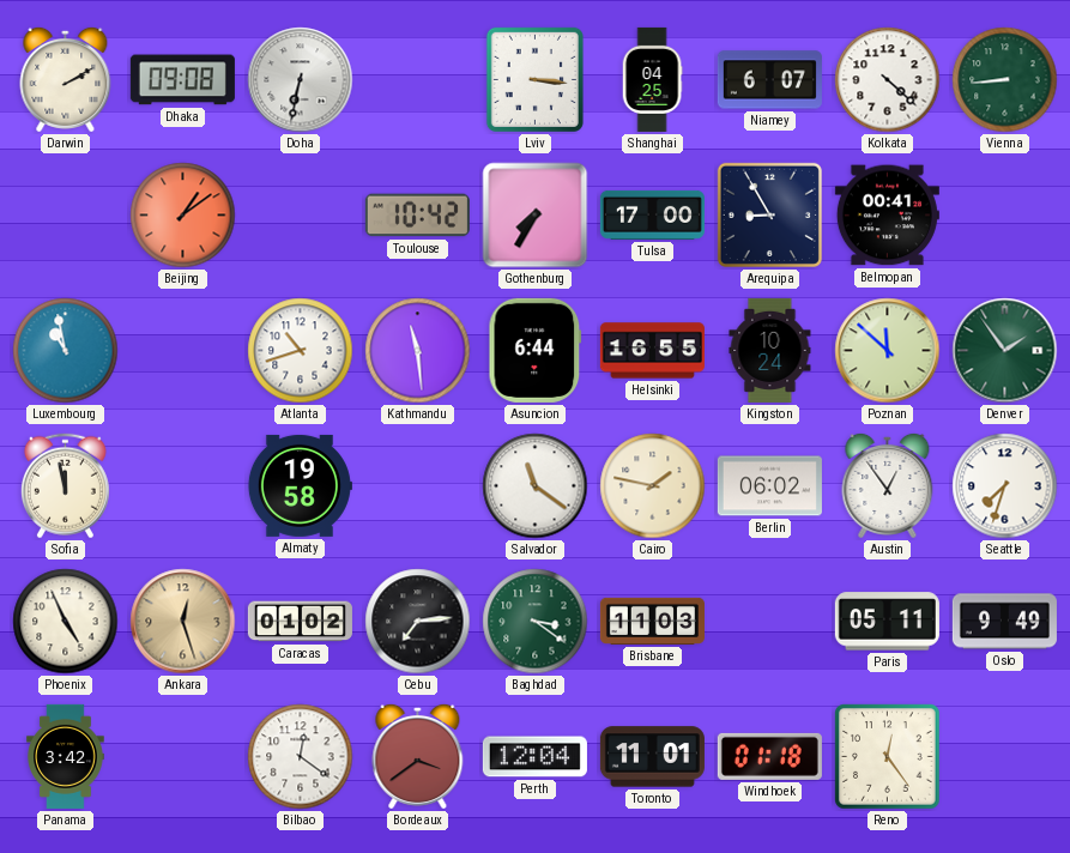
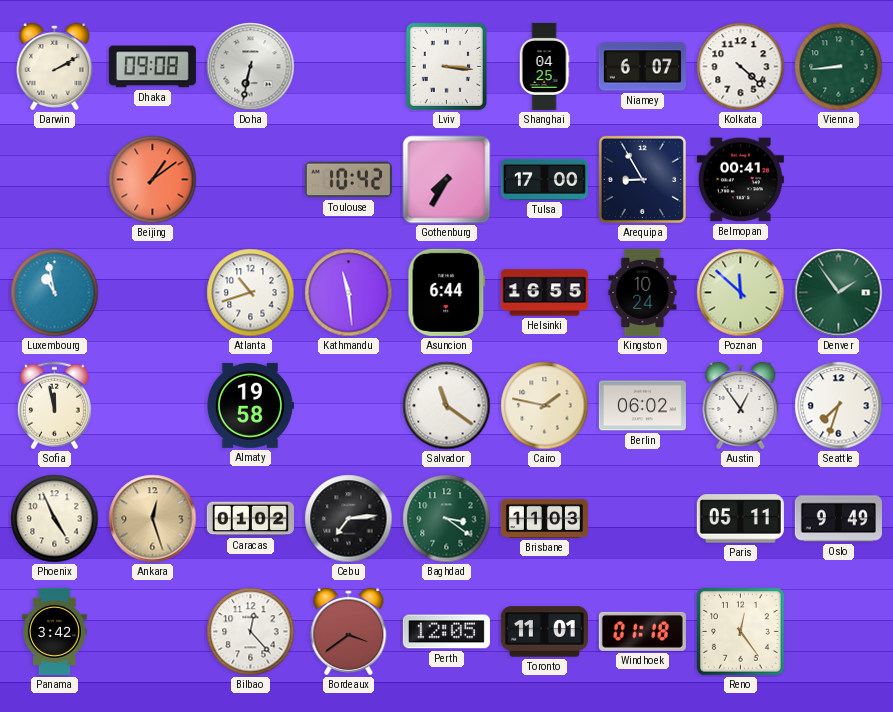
Bilbao: 12:21 -> 12:23 (251, 632)
Perth: 12:04 -> 12:05 (446, 632)
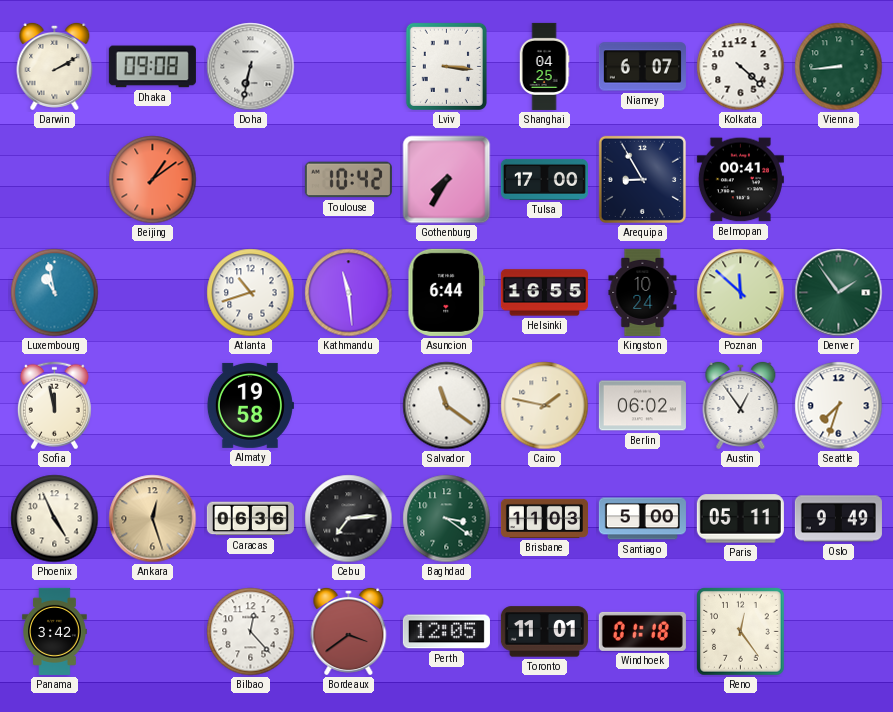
Caracas: 01:02 -> 06:36 (250, 519)
Santiago: none -> 5:00 (642, 519)
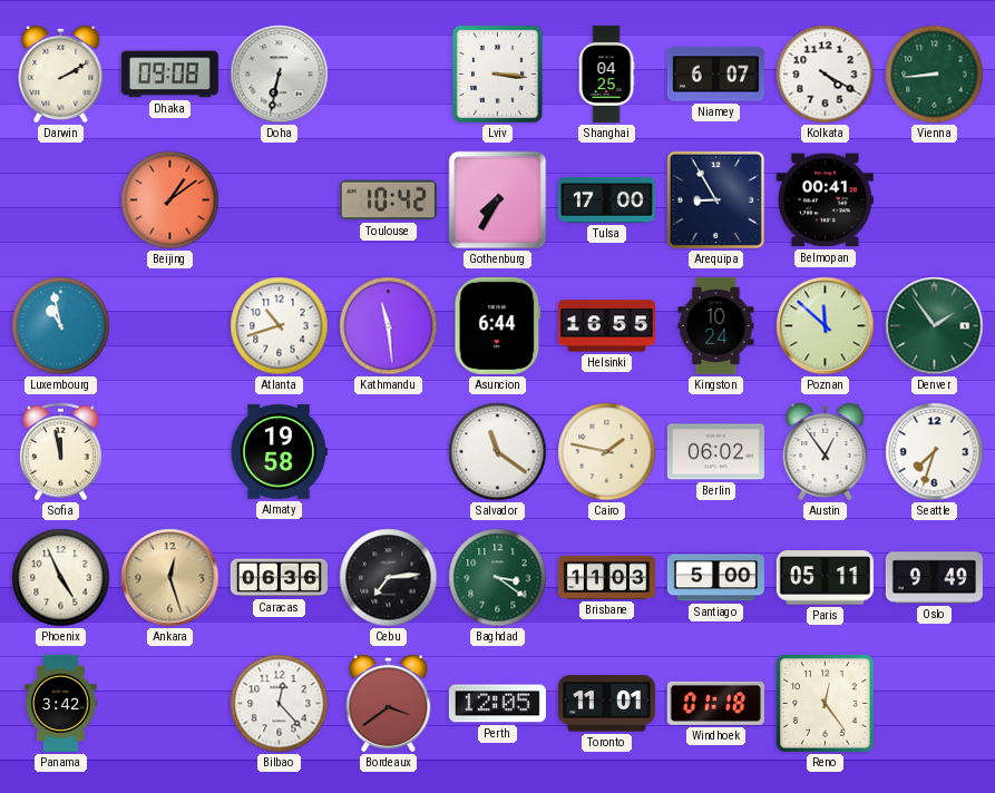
Kolkata: 4:22 -> 4:20 (826, 75)
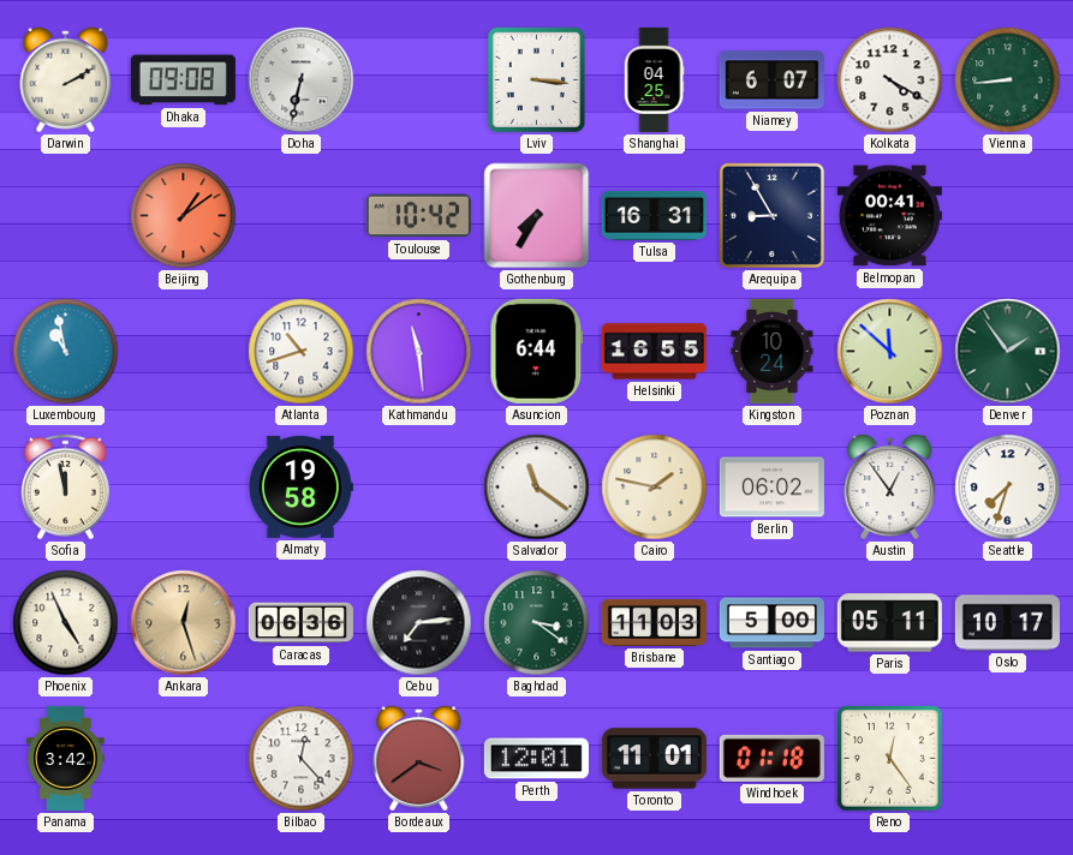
Tulsa: 17:00 -> 16:31 (654, 215)
Oslo: 9:49 -> 10:17 (1007, 623)
Perth: 12:05 -> 12:01 (536, 759)
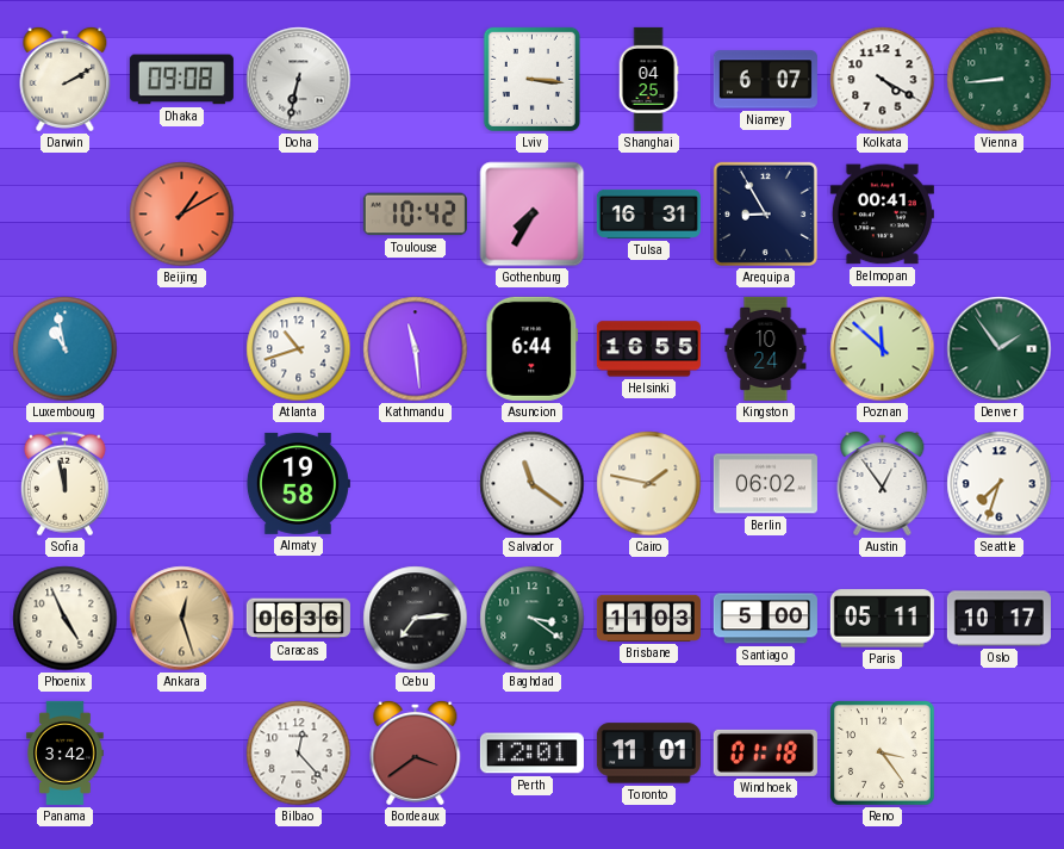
Beijing: 1:09 -> 1:10 (182, 215)
Reno: 12:24 -> 3:24 (883, 754)
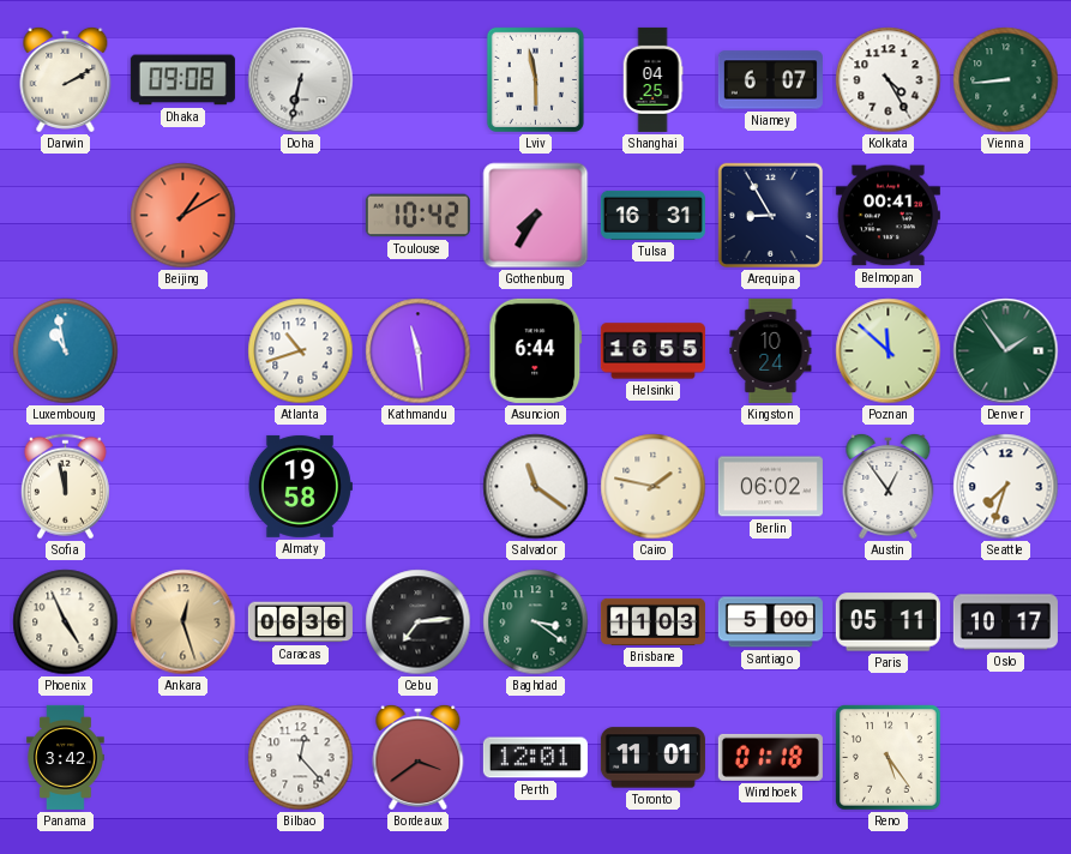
Lviv: 3:16 -> 5:58 (535, 79)
Kolkata: 4:20 -> 4:25 (889, 80)
Reno: 3:24 -> 5:24 (889, 758)
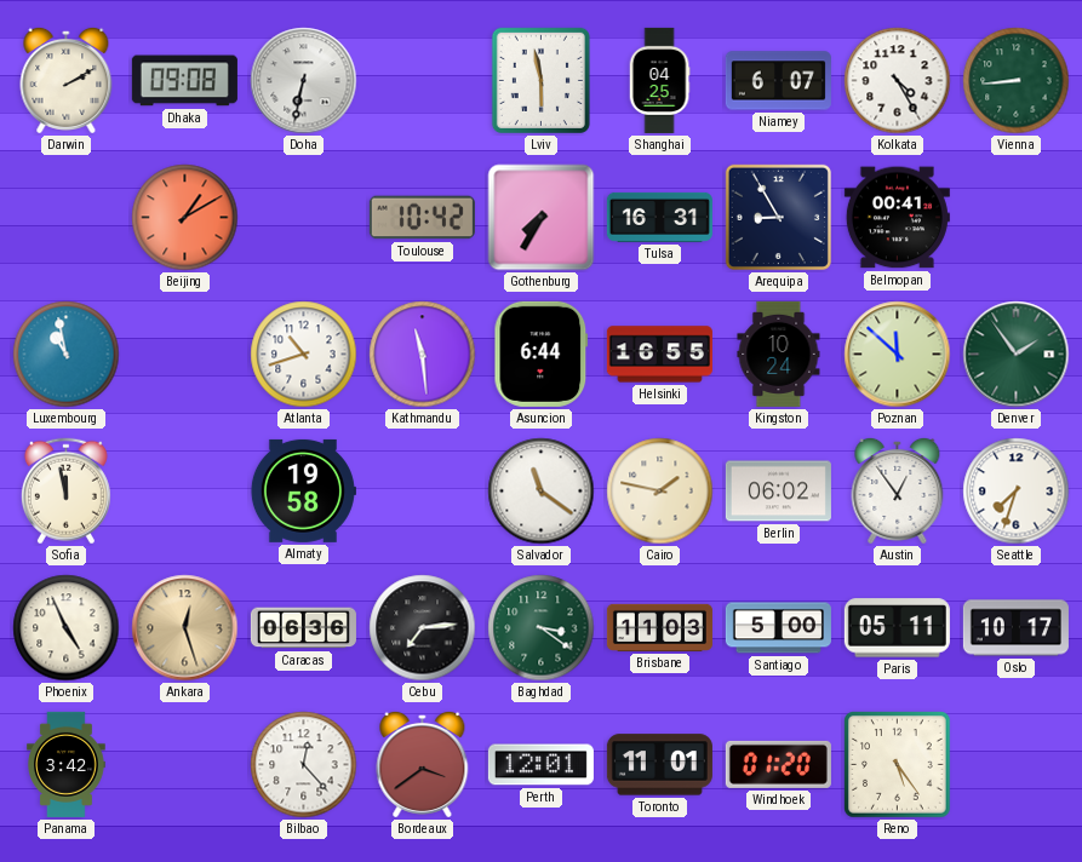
Windhoek: 01:18 -> 01:20 (778, 764)
